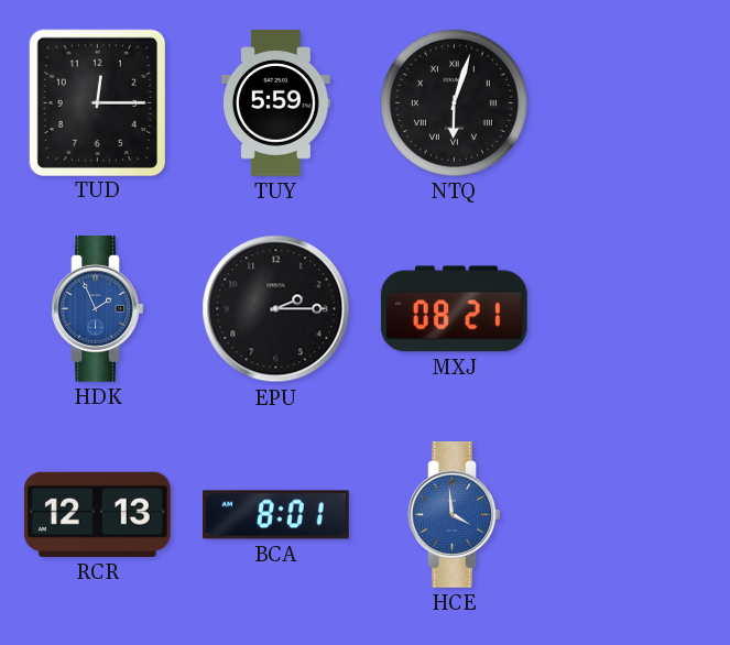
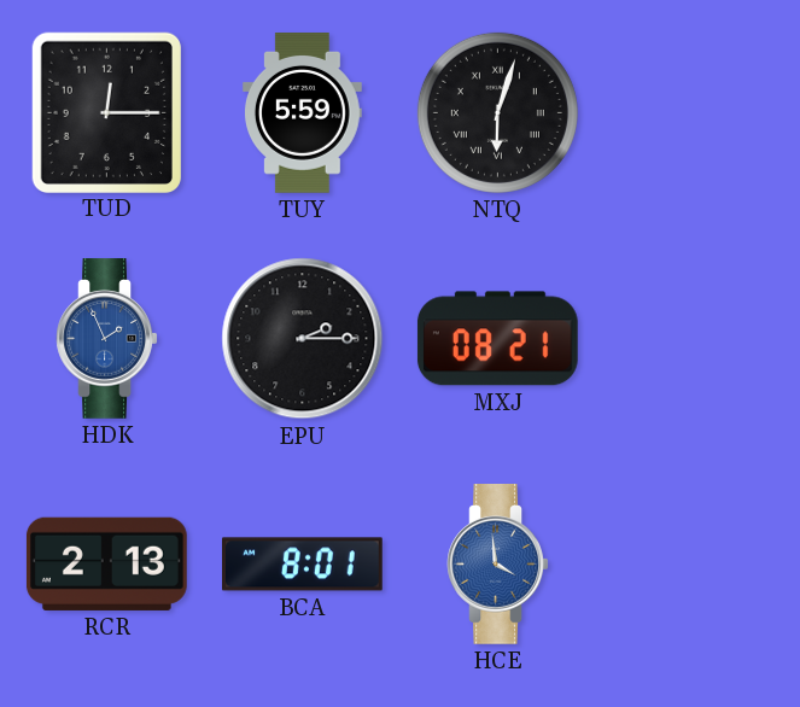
RCR: 12:13 -> 2:13 (106, 563)
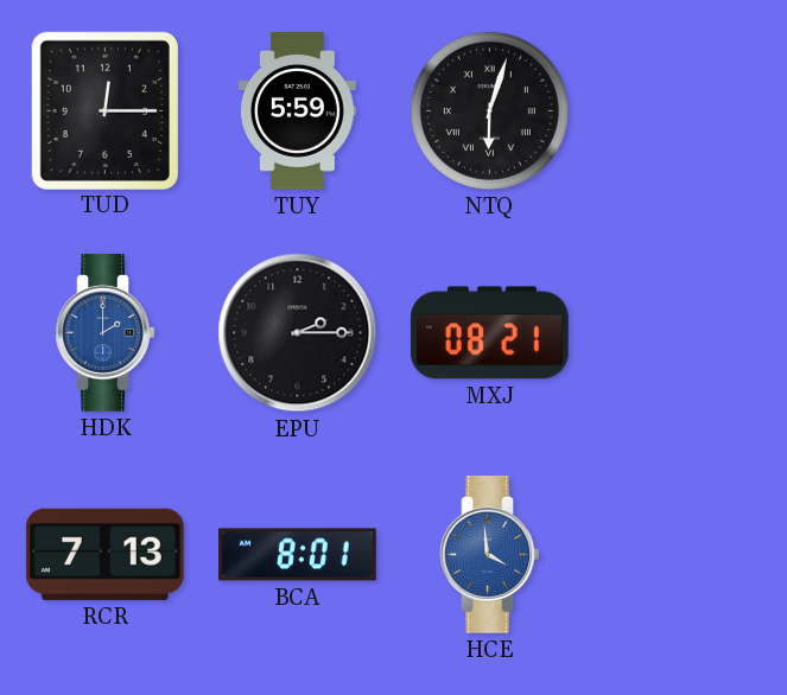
HDK: 1:56 -> 2:00 (106, 333)
RCR: 2:13 -> 7:13 (104, 554)
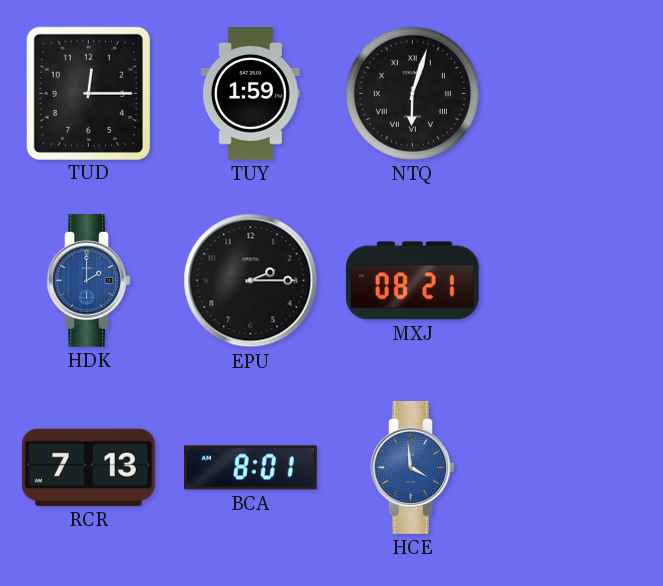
TUY: 5:59 -> 1:59 (250, 94)
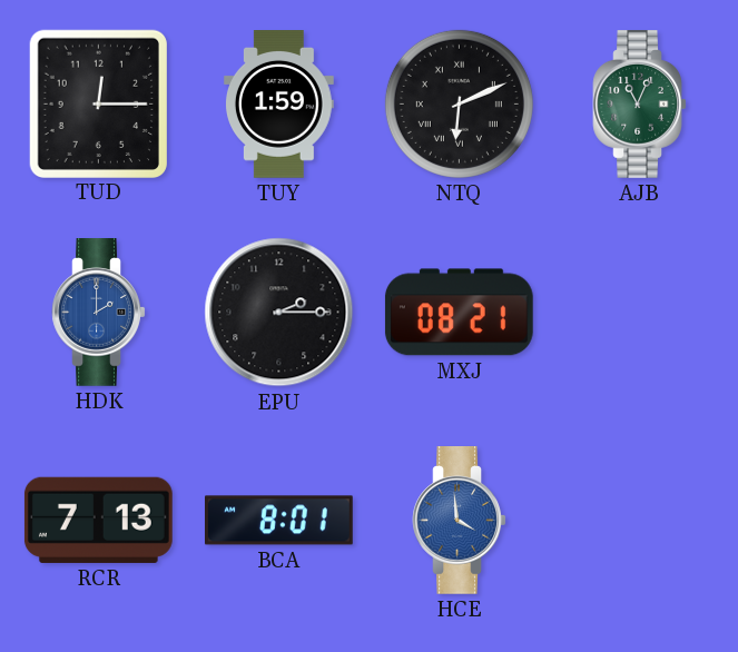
NTQ: 6:03 -> 6:11 (459, 103)
AJB: none -> 11:04 (640, 105)
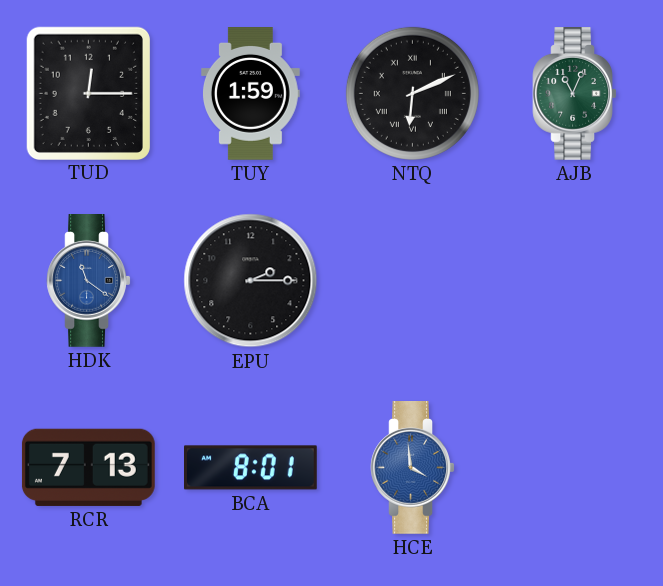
HDK: 2:00 -> 11:21 (89, 281)
MXJ: 08:21 -> none (459, 313)
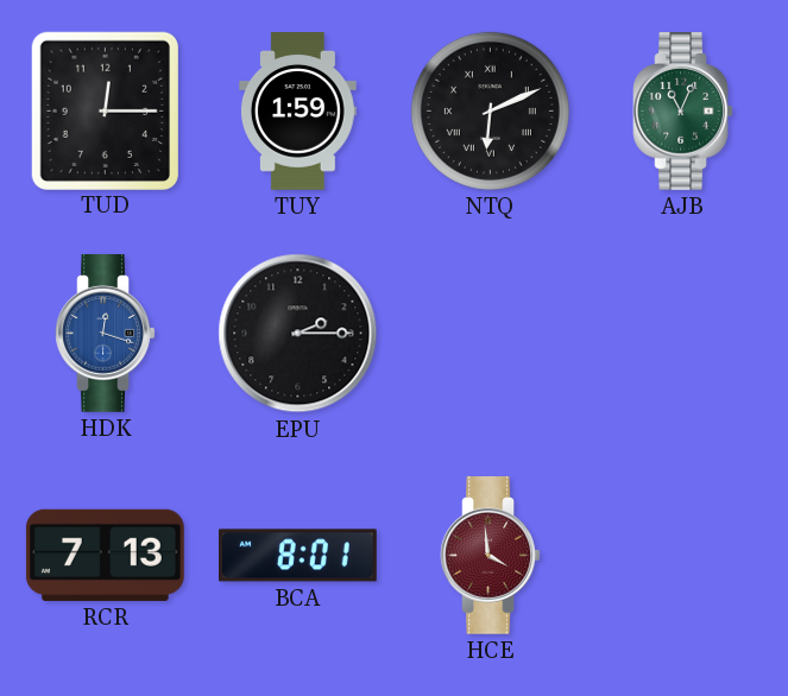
HDK: 11:21 -> 12:18 (106, 334)
HCE dial: blue -> burgundy (491, 556)
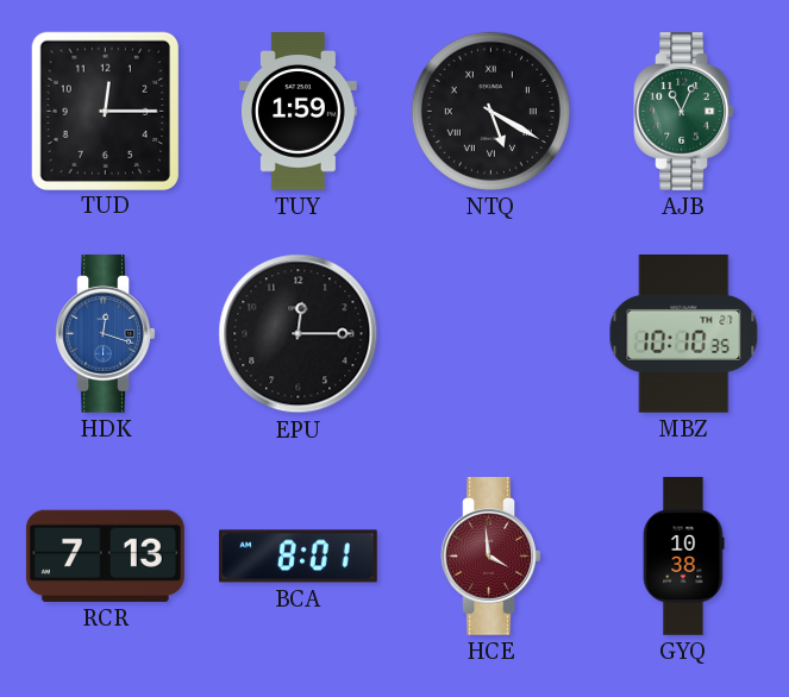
NTQ: 6:11 -> 5:20 (490, 111)
EPU: 2:15 -> 12:15 (299, 334)
MBZ: none -> 10:10 (684, 334)
GYQ: none -> 10:38 (683, 557)
